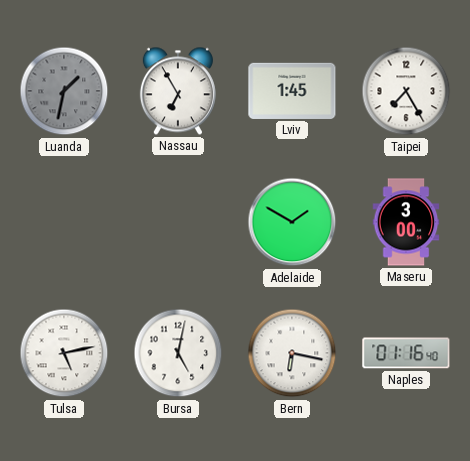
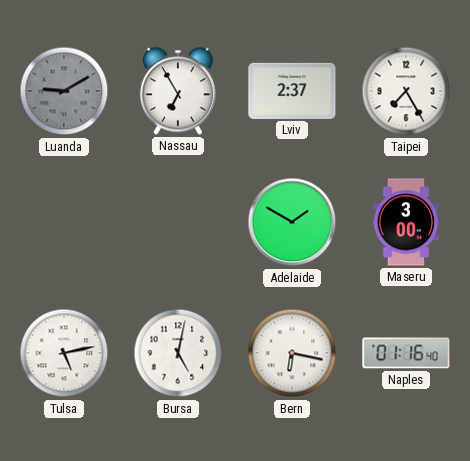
Luanda: 1:32 -> 9:10 (64, 91)
Lviv: 1:45 -> 2:37 (292, 91)
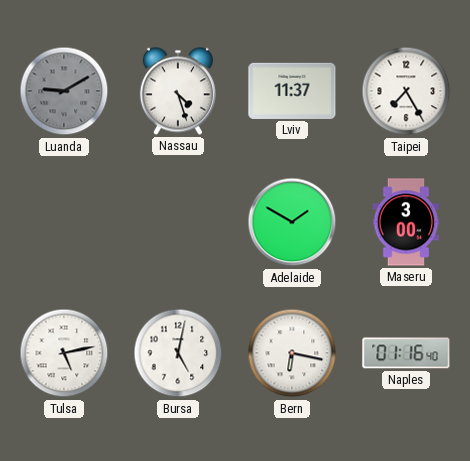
Nassau: 6:55 -> 4:27 (178, 91)
Lviv: 2:37 -> 11:37 (292, 91)
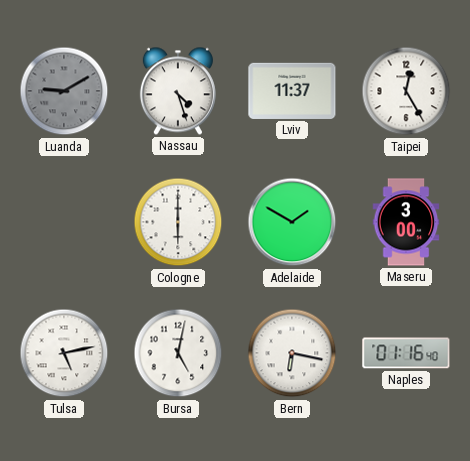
Taipei: 7:25 -> 12:25 (406, 91)
Cologne: none -> 6:00 (178, 222)
